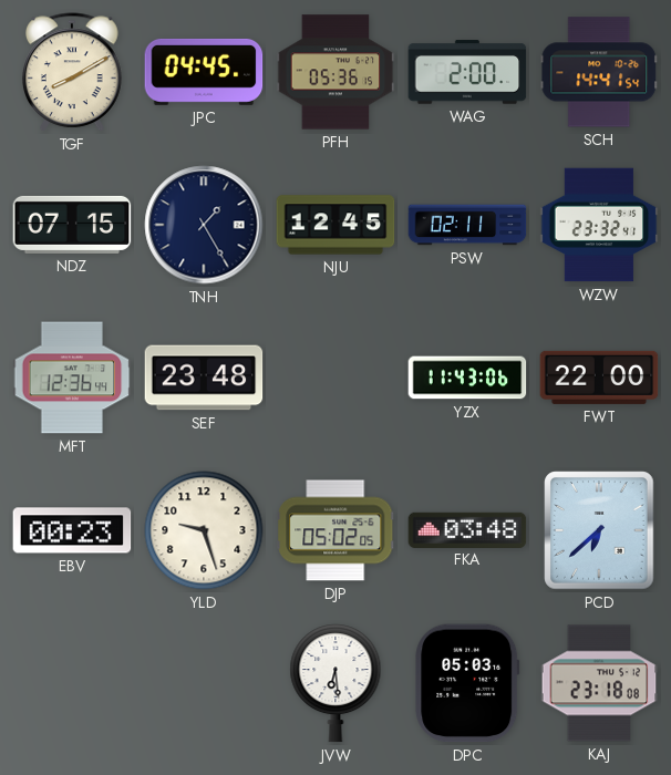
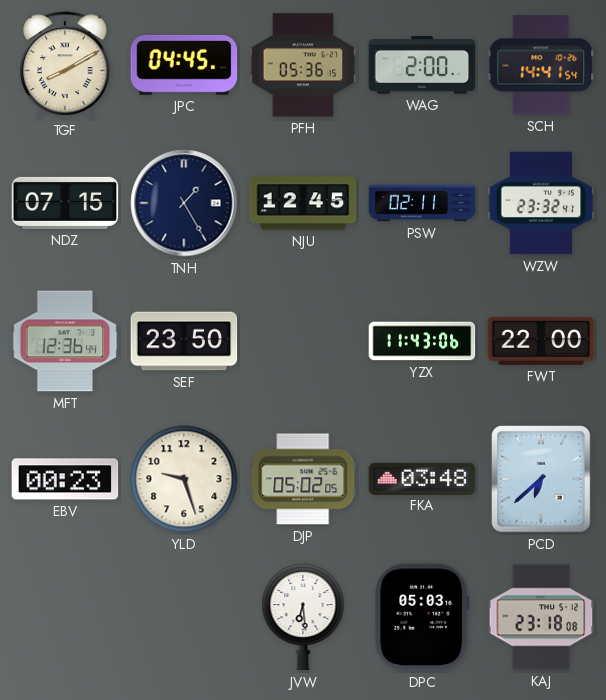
SEF: 23:48 -> 23:50 (184, 341)
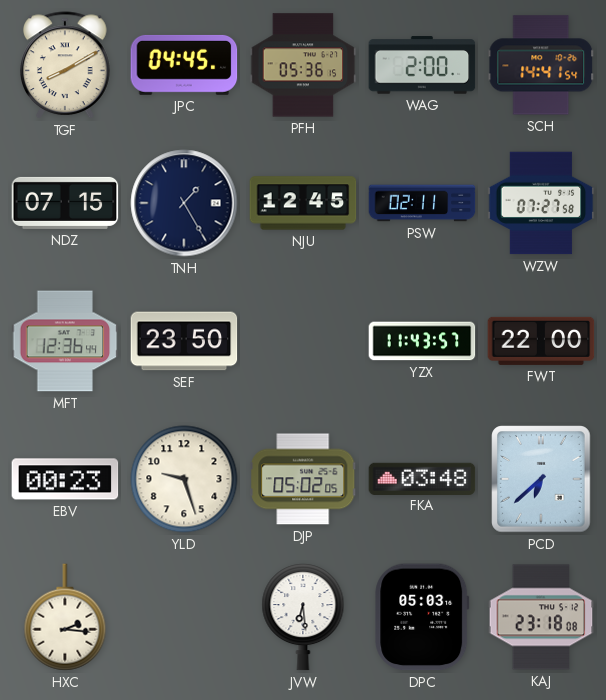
WZW: 23:32 -> 07:27 (541, 203)
YZX: 11:43:06 -> 11:43:57 (422, 341)
HXC: none -> 2:16 (65, 617)
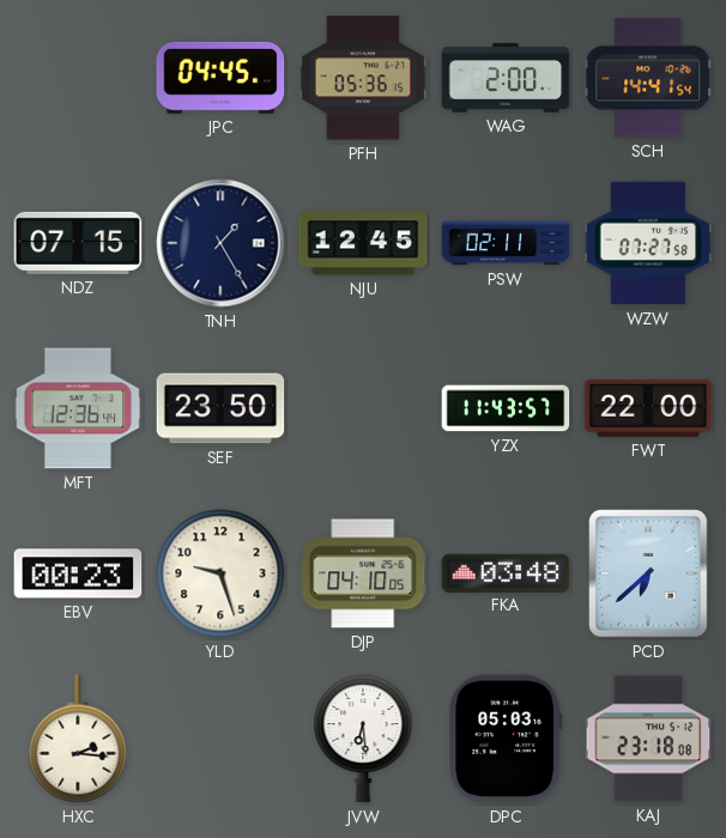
TGF: 8:10 -> none (65, 66)
DJP: 05:02 -> 04:10 (363, 573)
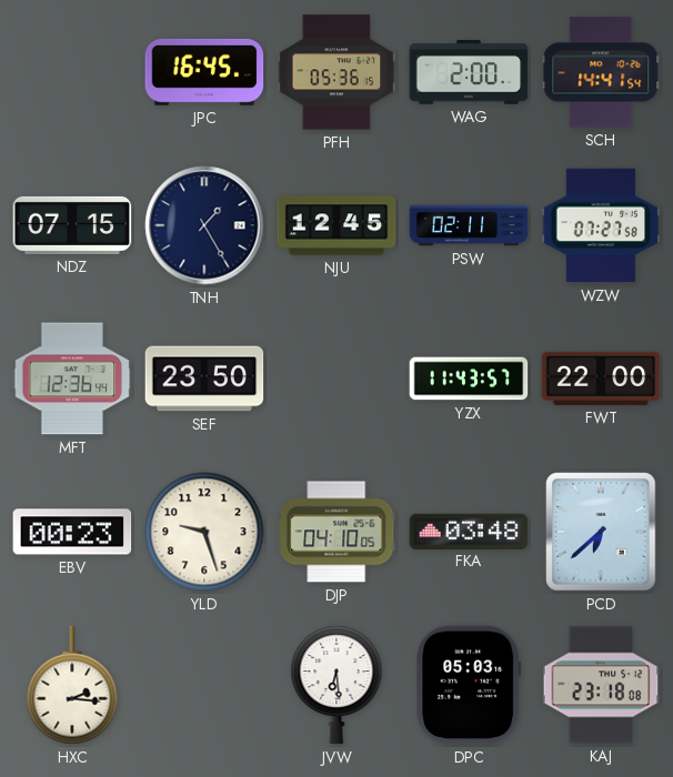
JPC: 04:45 -> 16:45 (204, 72)
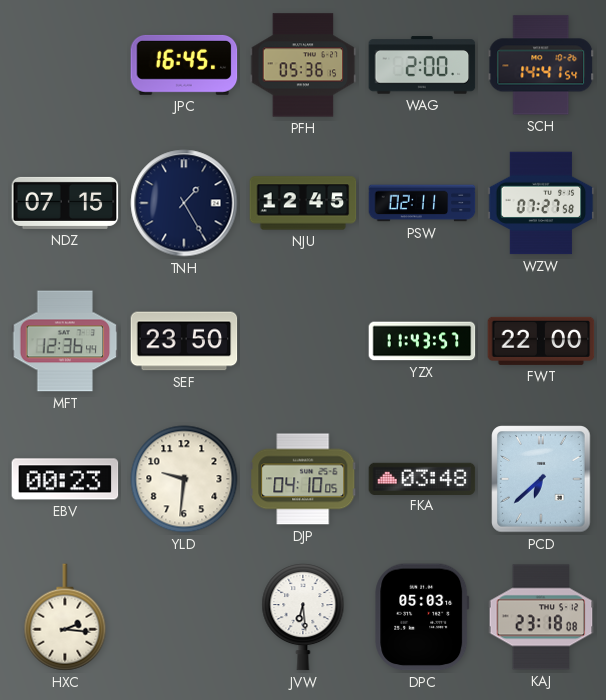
YLD: 9:27 -> 9:31 (184, 479)
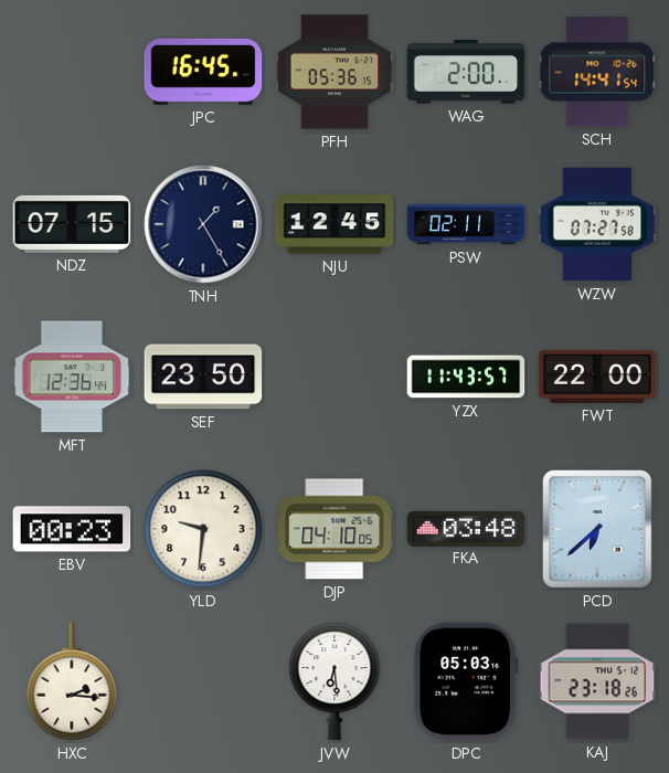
KAJ: 23:18:08 -> 23:18:26 (597, 681)
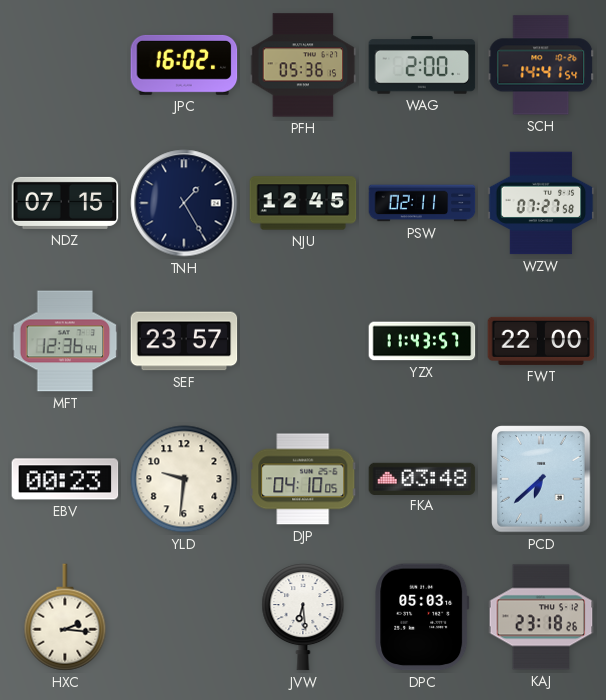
JPC: 16:45 -> 16:02 (184, 65)
SEF: 23:50 -> 23:57 (184, 341)
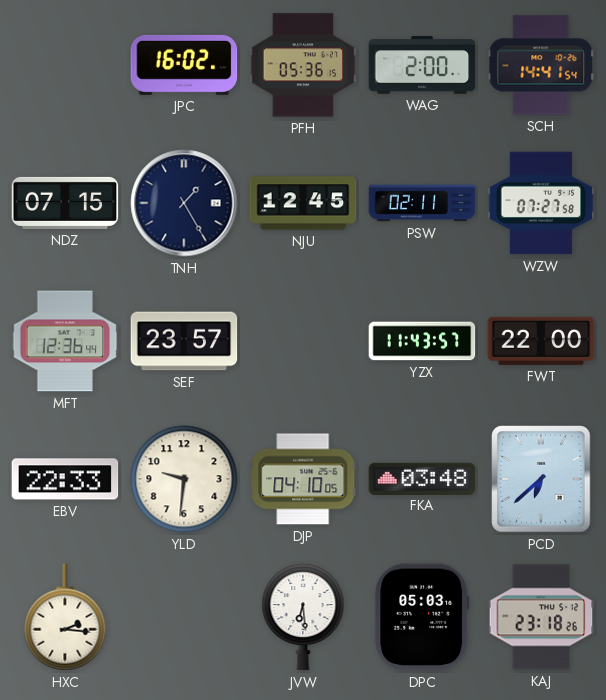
EBV: 00:23 -> 22:33 (65, 479)
